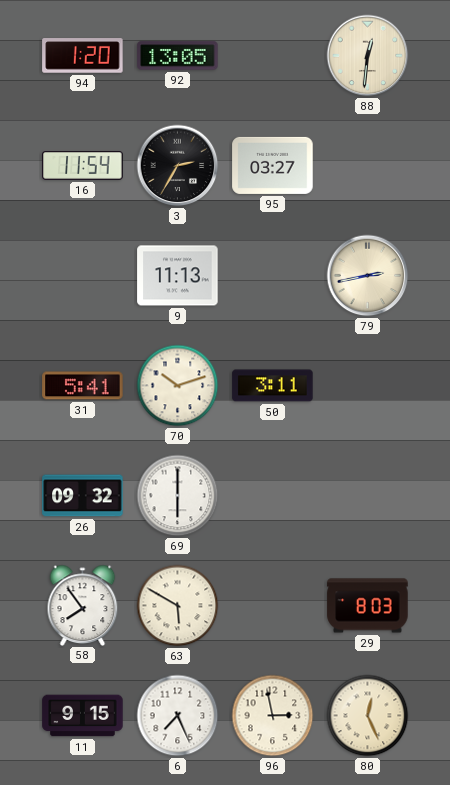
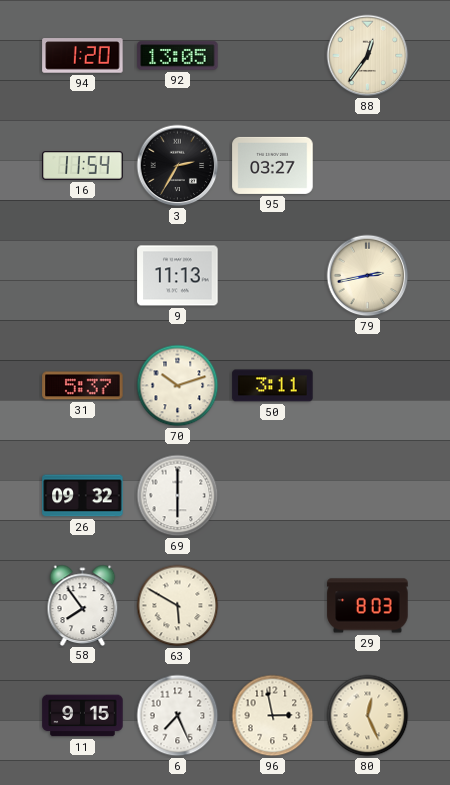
88: 12:31 -> 12:36 (368, 56)
31: 5:41 -> 5:37 (83, 386)
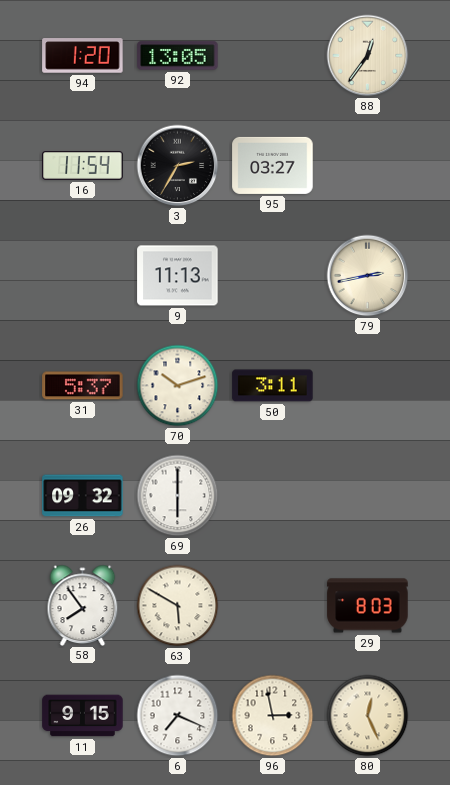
6: 7:26 -> 7:19 (178, 716)
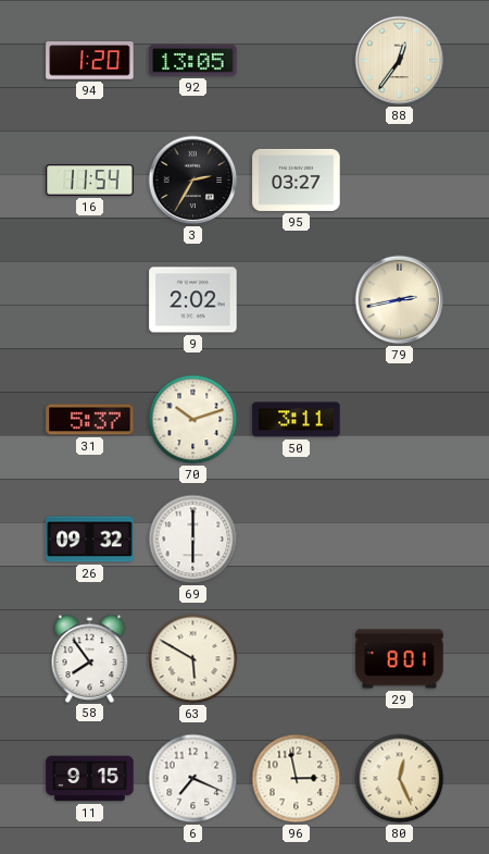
9: 11:13 -> 2:02 (193, 300)
29: 8:03 -> 8:01 (400, 659)
